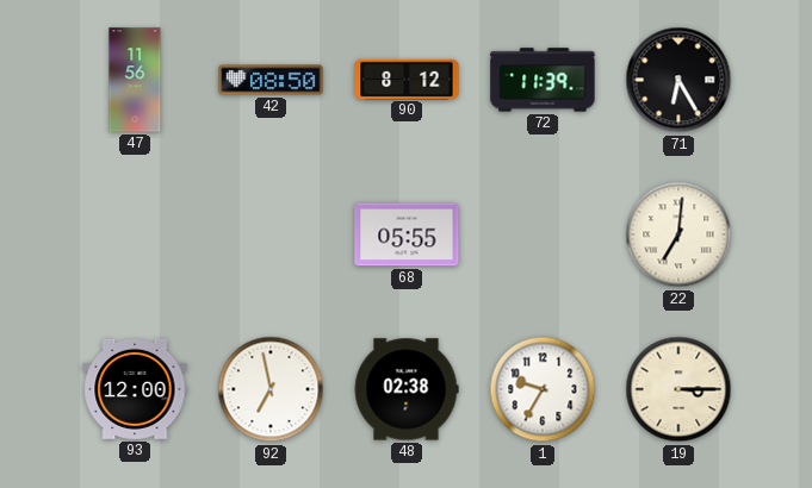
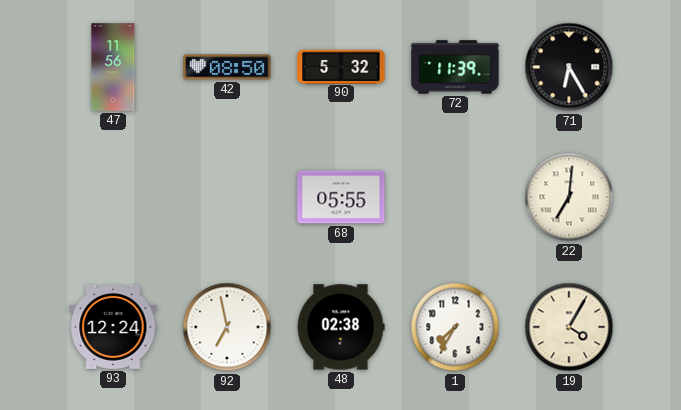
90: 8:12 -> 5:32 (341, 66)
93: 12:00 -> 12:24 (113, 327)
1: 9:35 -> 7:35 (455, 327)
19: 3:15 -> 4:05 (569, 327)
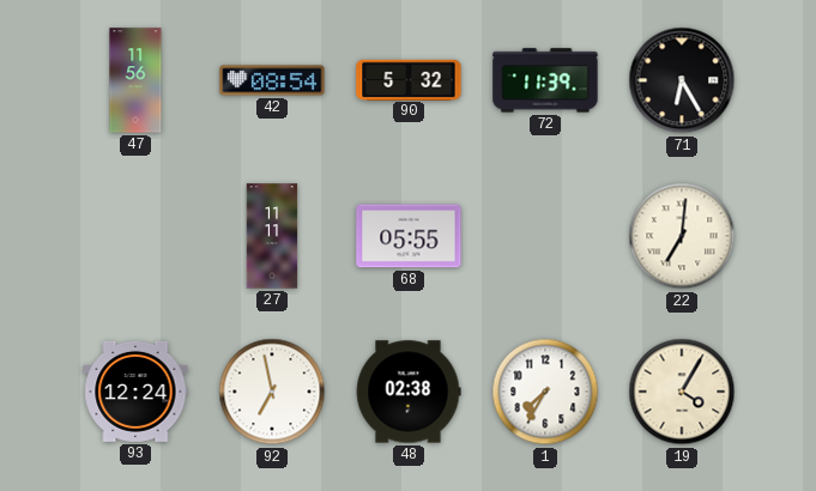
42: 08:50 -> 08:54 (272, 80)
27: none -> 11:11 (272, 236)
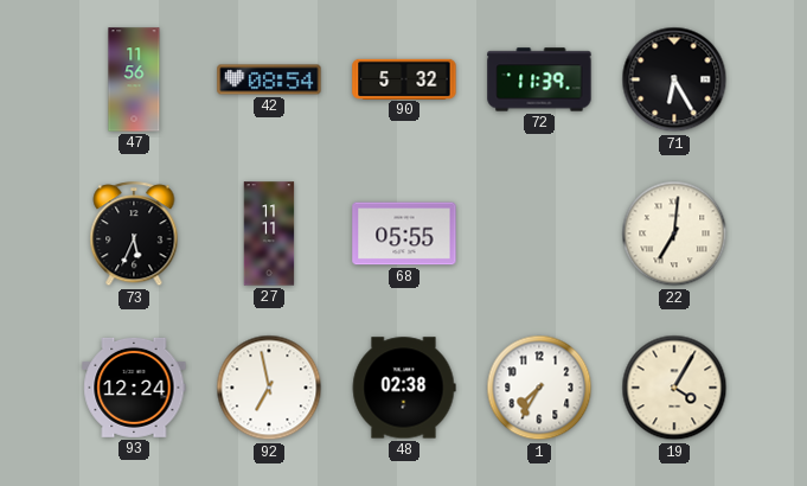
73: none -> 5:34 (134, 235)
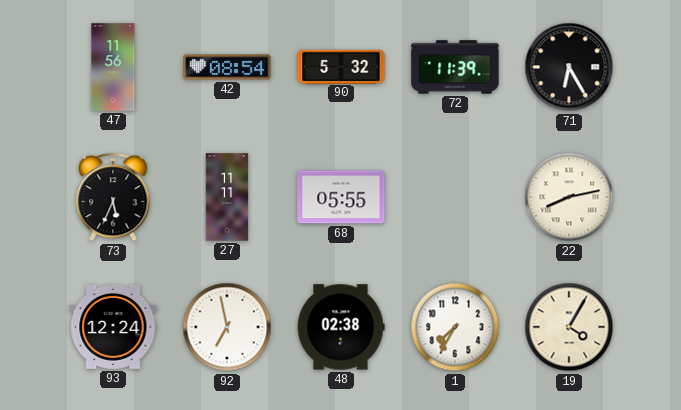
22: 7:01 -> 8:13 (569, 197)
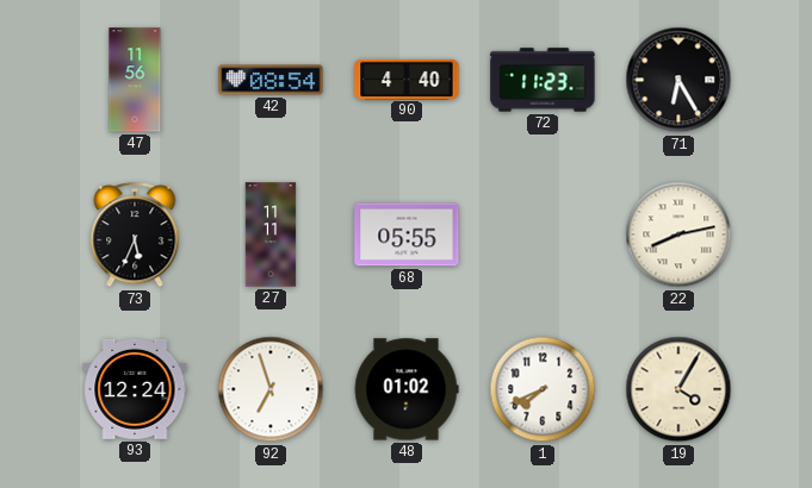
90: 5:32 -> 4:40 (407, 79)
72: 11:39 -> 11:23 (543, 80)
92: 6:58 -> 6:57 (271, 389)
48: 02:38 -> 01:02 (407, 389)
1: 7:35 -> 7:41 (543, 389)
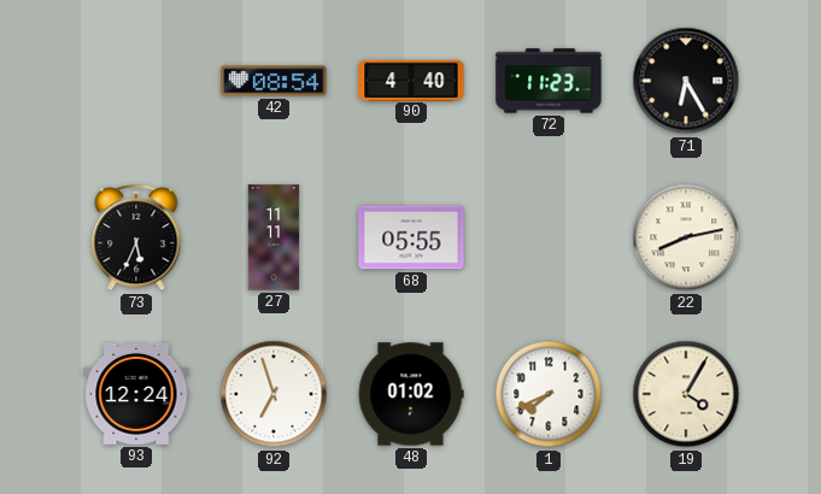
47: 11:56 -> none (135, 80)
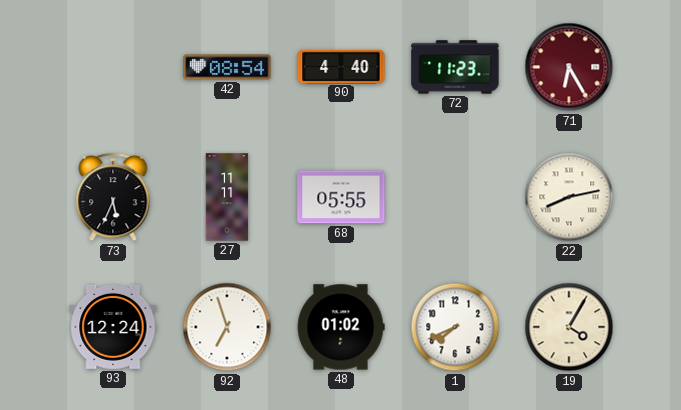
71 dial: black -> burgundy (569, 67)
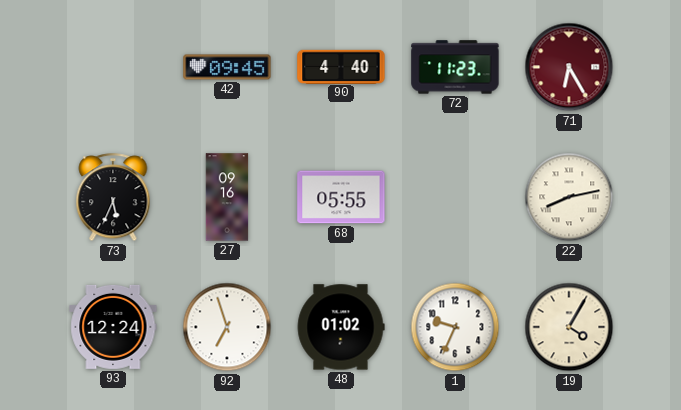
42: 08:54 -> 09:45 (227, 67)
27: 11:11 -> 09:16 (227, 197)
1: 7:41 -> 9:34 (455, 327)
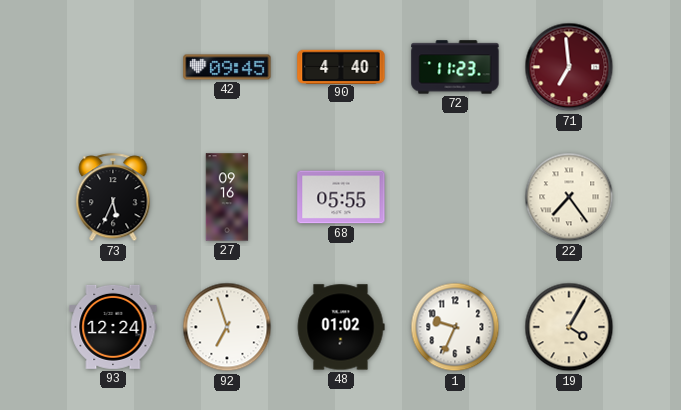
71: 6:25 -> 6:59 (569, 67)
22: 8:13 -> 7:24 (569, 197)
